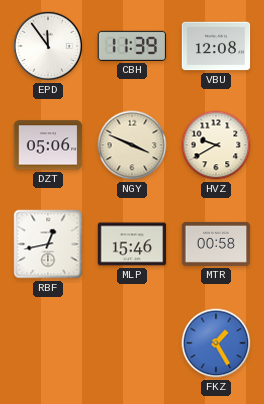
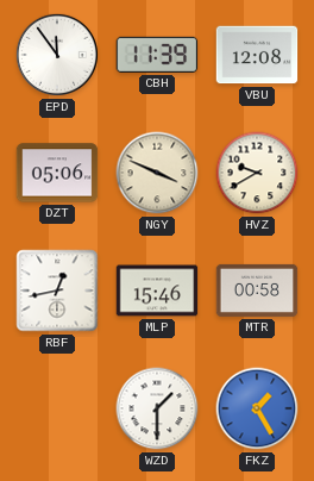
WZD: none -> 1:30 (157, 408)
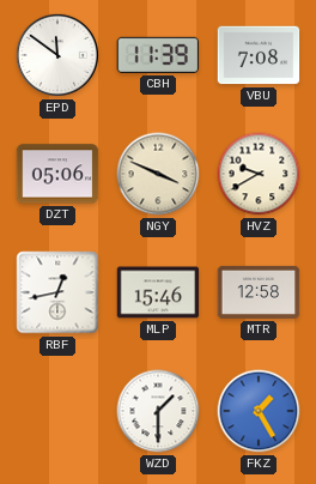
EPD: 11:54 -> 11:51 (57, 55)
VBU: 12:08 -> 7:08 (259, 55)
MTR: 00:58 -> 12:58 (259, 292)
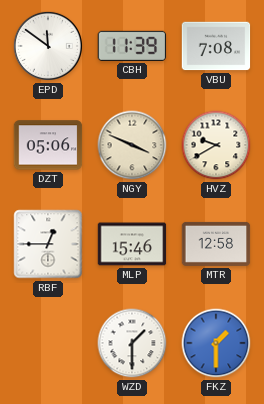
RBF: 12:43 -> 12:45 (48, 244)
FKZ: 1:25 -> 1:30 (216, 343)
